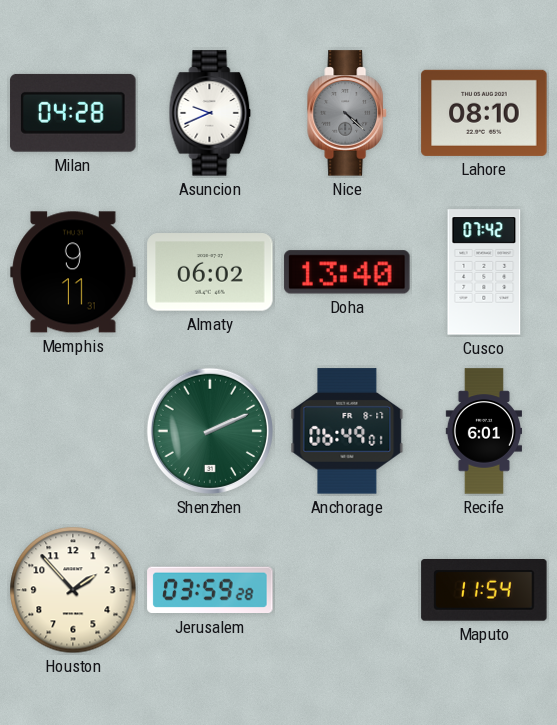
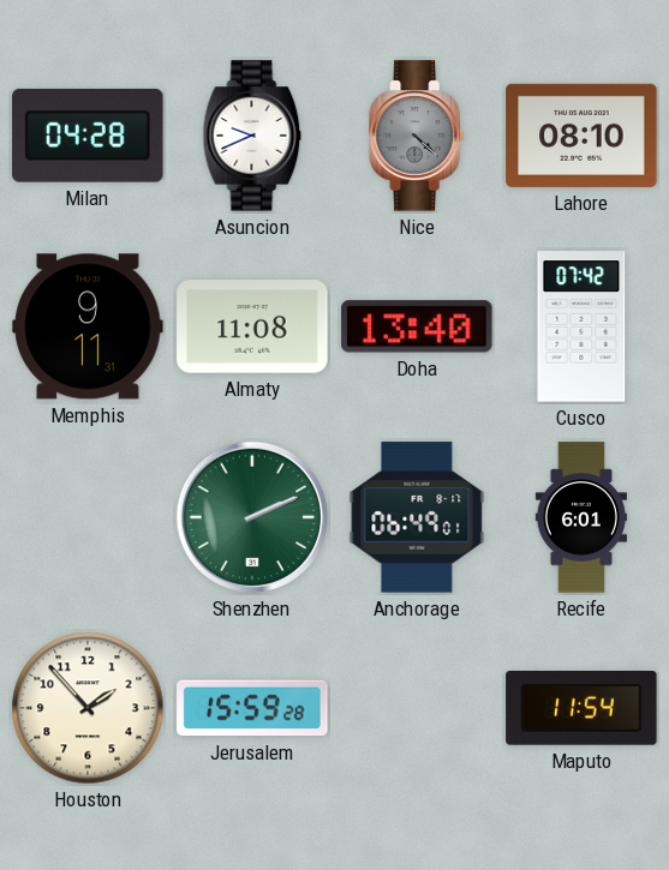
Almaty: 06:02 -> 11:08 (252, 326)
Jerusalem: 03:59 -> 15:59 (252, 708)
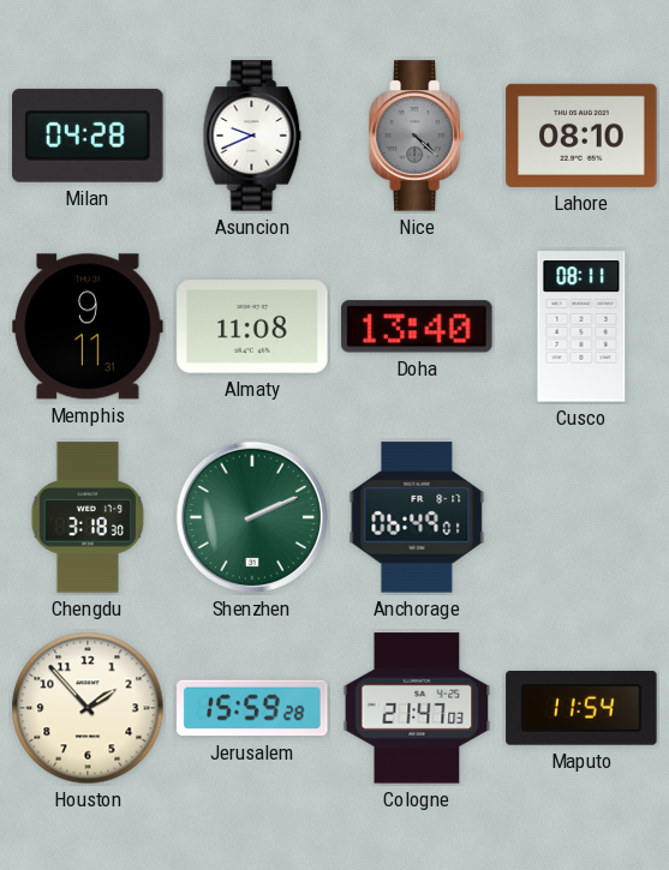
Cusco: 07:42 -> 08:11 (581, 326)
Chengdu: none -> 3:18 (88, 517)
Recife: 6:01 -> none (580, 517)
Cologne: none -> 21:47 (417, 708)
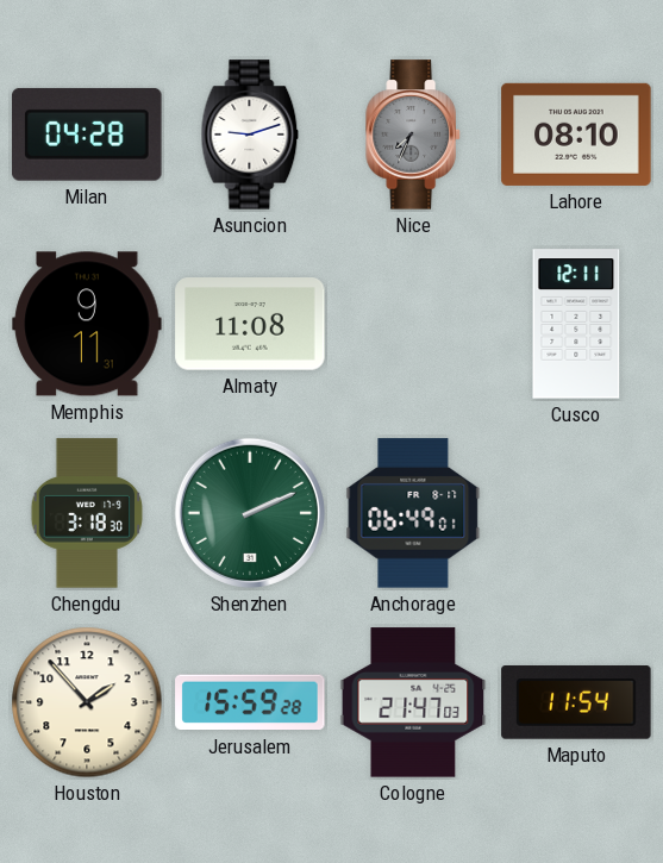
Asuncion: 9:41 -> 9:12 (250, 135)
Nice: 4:22 -> 7:34 (413, 135)
Doha: 13:40 -> none (417, 326)
Cusco: 08:11 -> 12:11 (576, 324)
